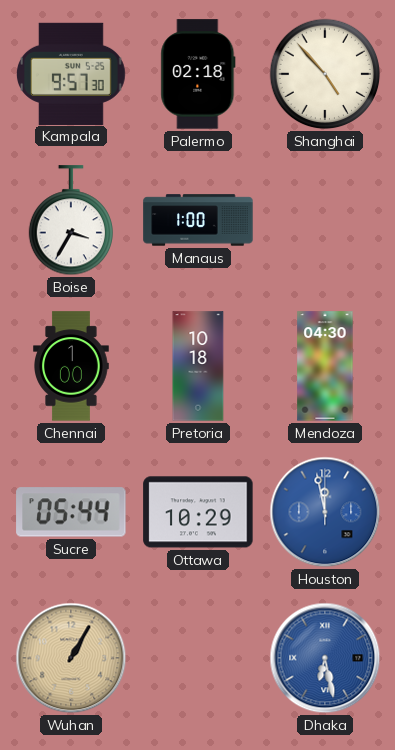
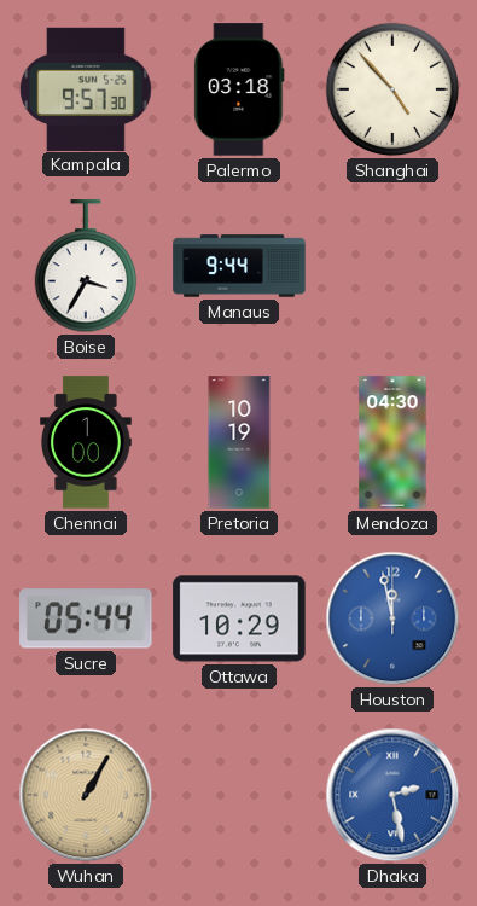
Palermo: 02:18 -> 03:18 (239, 89)
Manaus: 1:00 -> 9:44 (239, 266)
Pretoria: 10:18 -> 10:19 (239, 442)
Dhaka: 6:28 -> 2:28 (392, 795)
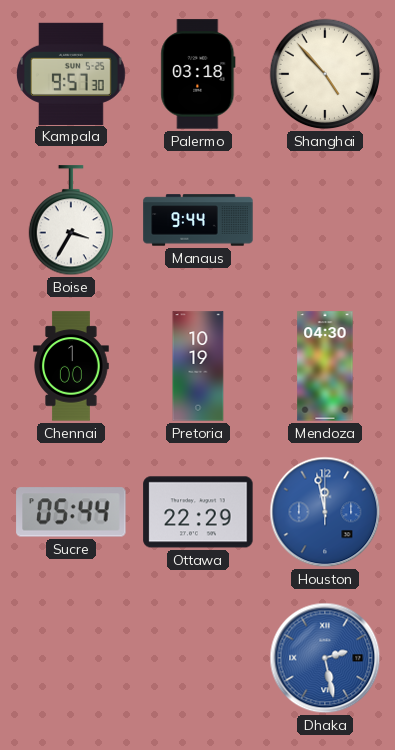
Ottawa: 10:29 -> 22:29 (198, 512)
Wuhan: 1:05 -> none (86, 795)
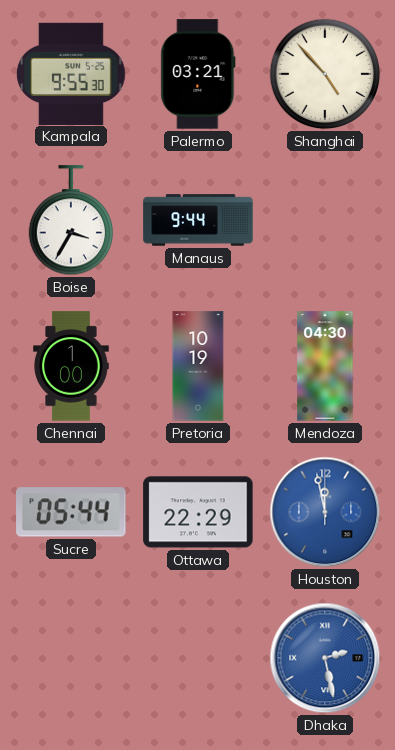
Kampala: 9:57 -> 9:55 (72, 73)
Palermo: 03:18 -> 03:21 (198, 74)
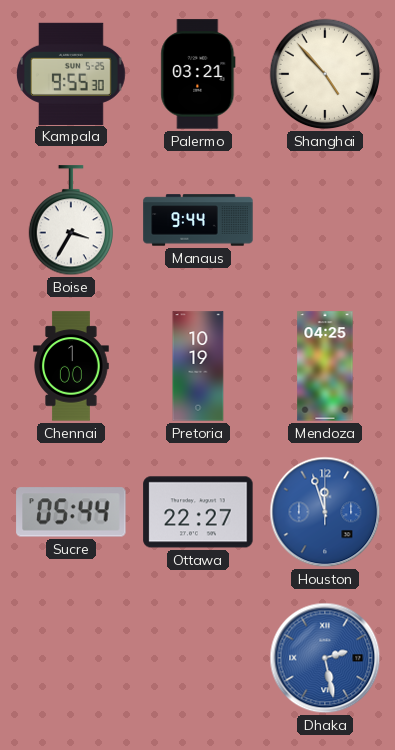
Mendoza: 04:30 -> 04:25 (325, 366)
Ottawa: 22:29 -> 22:27 (198, 512)
Houston: 11:58 -> 11:57 (325, 512)
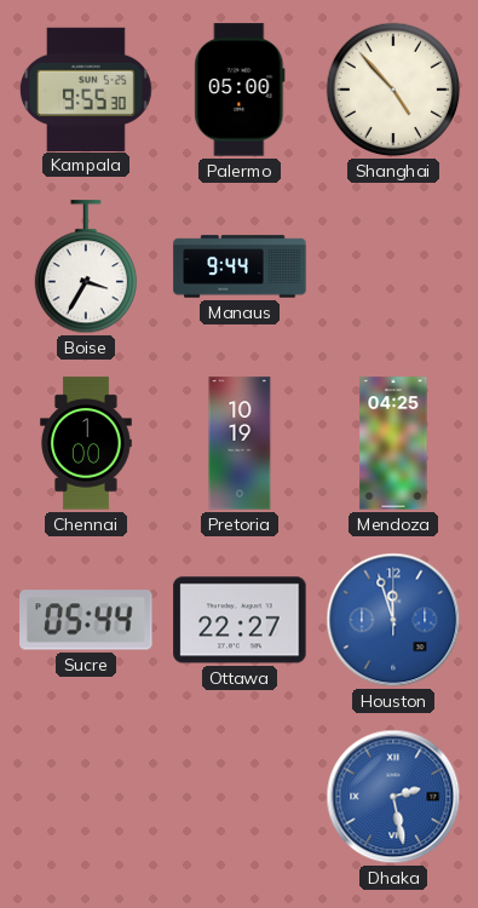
Palermo: 03:21 -> 05:00 (240, 90)
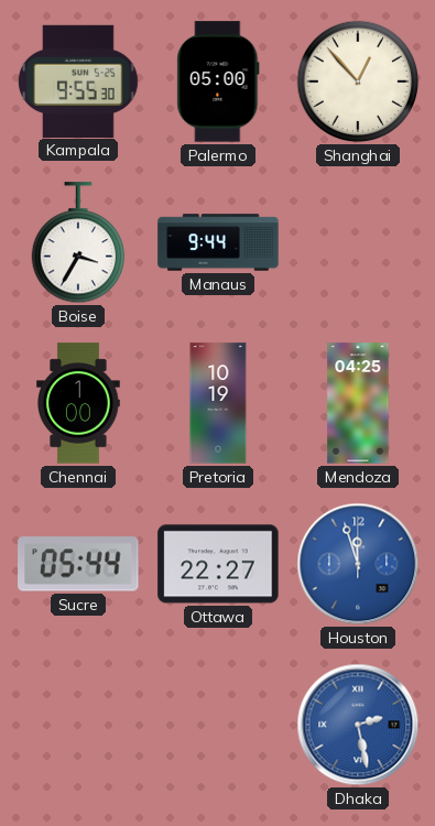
Shanghai: 4:53 -> 12:53 (358, 81)
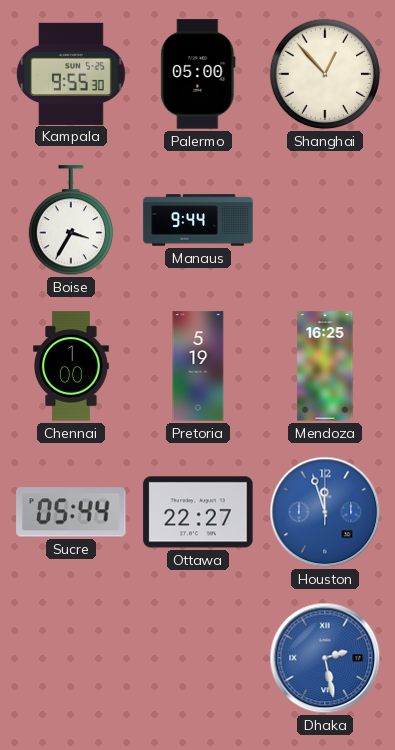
Pretoria: 10:19 -> 5:19 (198, 366)
Mendoza: 04:25 -> 16:25 (325, 366)
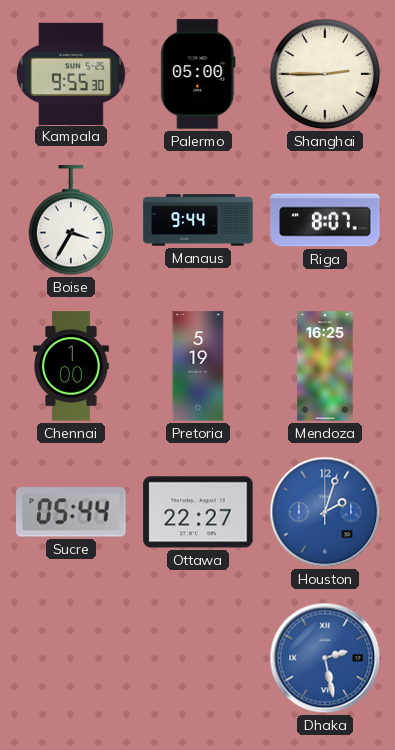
Shanghai: 12:53 -> 2:45 (325, 74)
Riga: none -> 8:07 (325, 220)
Houston: 11:57 -> 2:03 (325, 512)
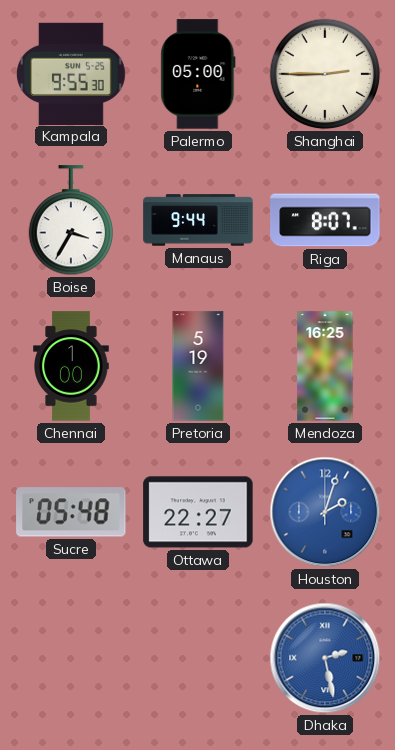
Sucre: 05:44 -> 05:48 (71, 512)
